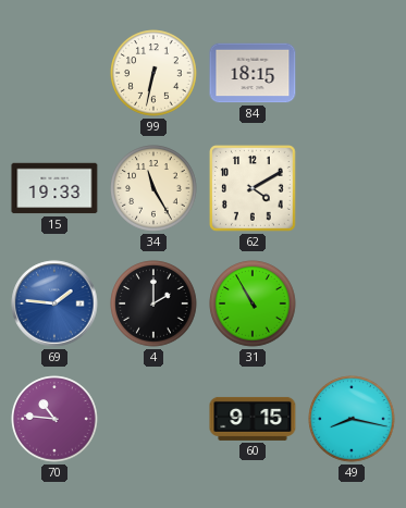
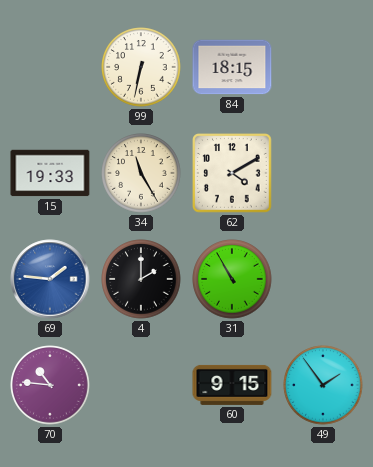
49: 8:17 -> 1:54 (323, 385)
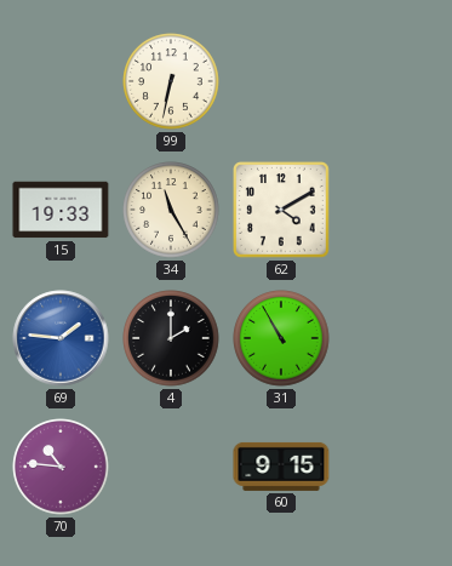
84: 18:15 -> none (232, 67)
49: 1:54 -> none (323, 385)
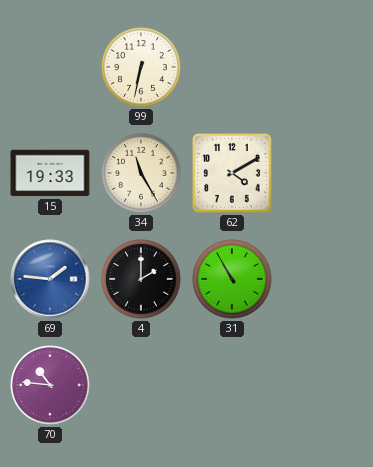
60: 9:15 -> none (281, 467)
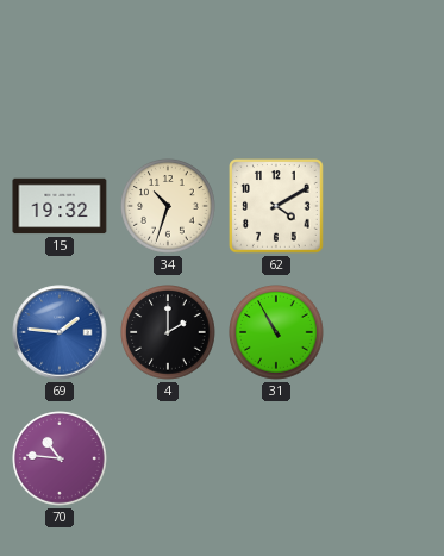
99: 6:32 -> none (141, 67)
15: 19:33 -> 19:32 (60, 206)
34: 11:25 -> 10:33 (168, 206)
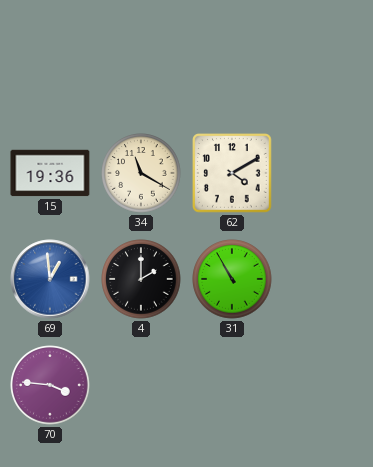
15: 19:32 -> 19:36 (50, 173)
34: 10:33 -> 11:20 (141, 173)
69: 1:46 -> 12:59 (50, 279)
70: 10:46 -> 3:46 (50, 385)
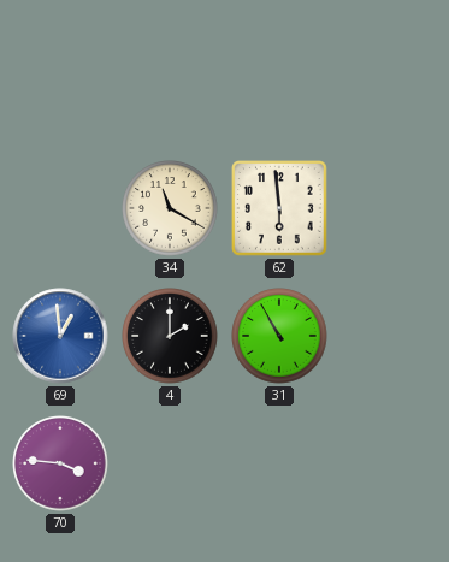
15: 19:36 -> none (50, 173)
62: 4:10 -> 5:59 (280, 209)
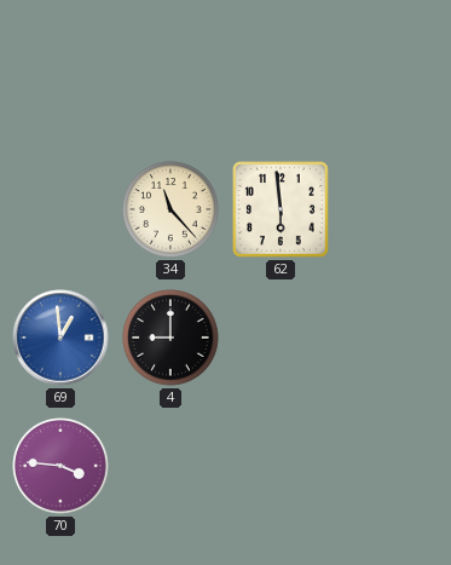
34: 11:20 -> 11:23 (170, 209)
4: 2:00 -> 9:00 (170, 338)
31: 10:55 -> none (279, 336)
